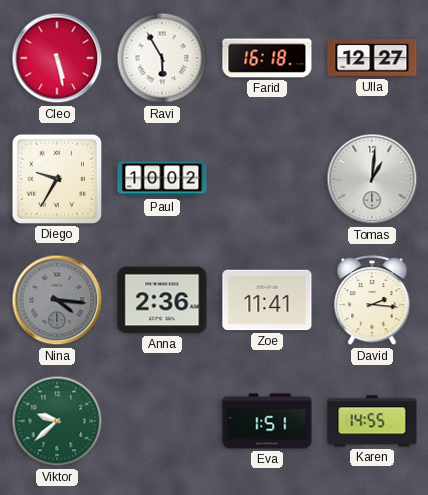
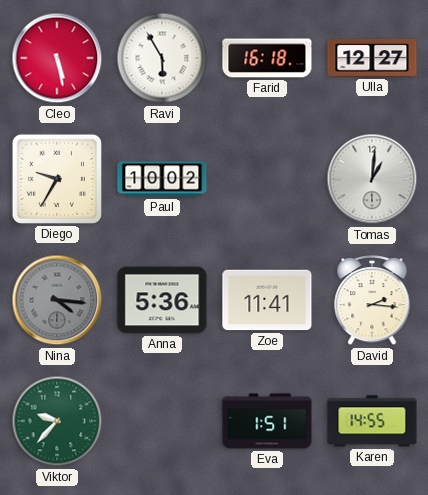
Anna: 2:36 -> 5:36 (162, 300)
Viktor: 9:38 -> 9:37 (57, 421)
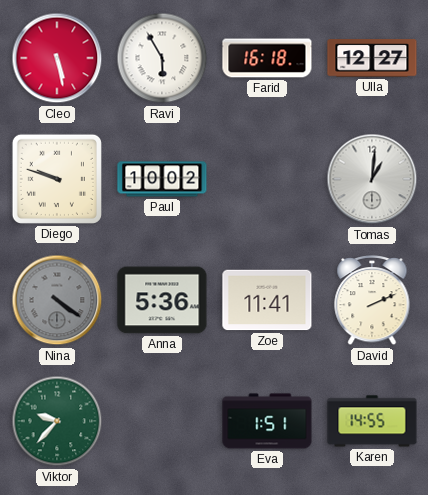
Diego: 9:35 -> 9:48 (57, 179)
Nina: 4:16 -> 4:21 (57, 300)
David: 2:16 -> 2:11 (372, 300)
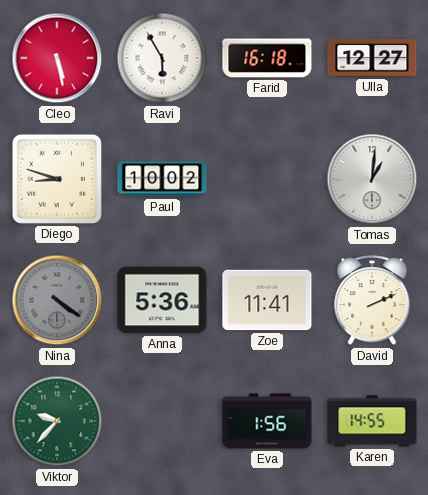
Diego: 9:48 -> 8:48 (57, 179)
Eva: 1:51 -> 1:56 (267, 421)
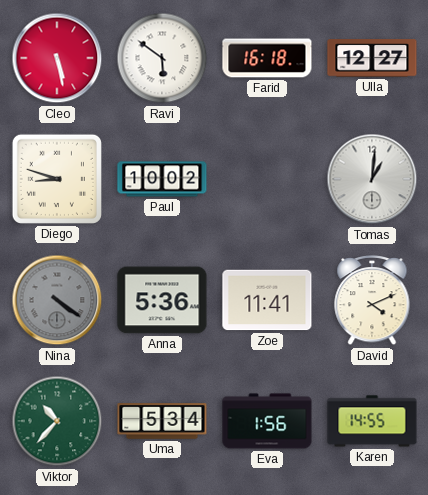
Ravi: 5:55 -> 5:51 (162, 58)
David: 2:11 -> 4:11 (372, 300)
Viktor: 9:37 -> 10:37 (57, 421)
Uma: none -> 5:34 (162, 421)
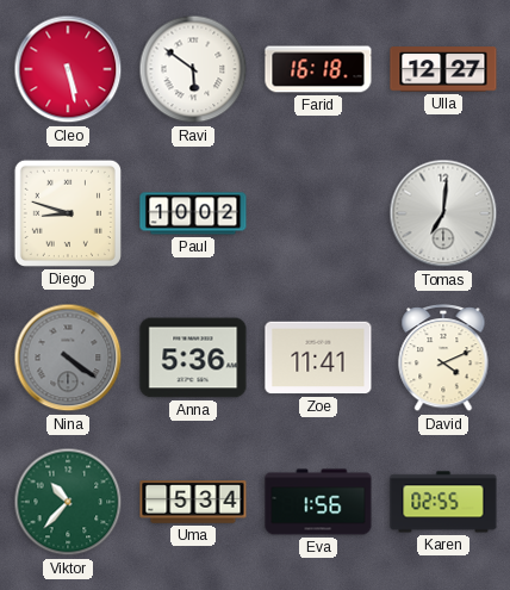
Tomas: 1:01 -> 7:01 (443, 213)
Karen: 14:55 -> 02:55 (443, 502)
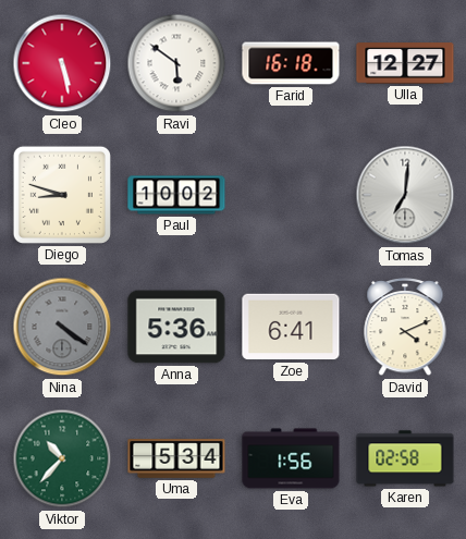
Zoe: 11:41 -> 6:41 (291, 327)
Karen: 02:55 -> 02:58 (405, 458)
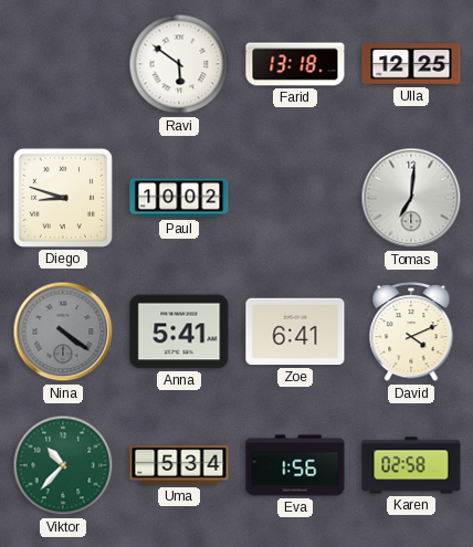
Cleo: 5:28 -> none (62, 63)
Farid: 16:18 -> 13:18 (295, 64)
Ulla: 12:27 -> 12:25 (411, 64)
Anna: 5:36 -> 5:41 (179, 332)
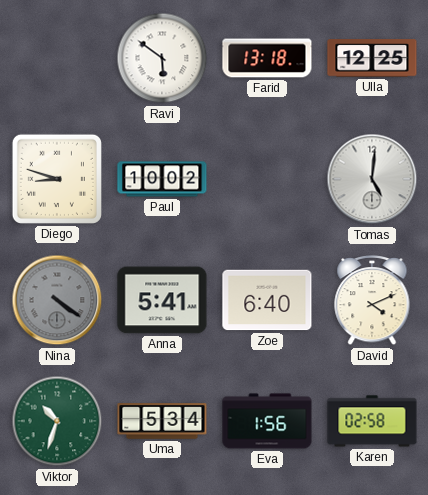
Tomas: 7:01 -> 5:01 (372, 179)
Zoe: 6:41 -> 6:40 (267, 300)
Viktor: 10:37 -> 10:33 (57, 421)
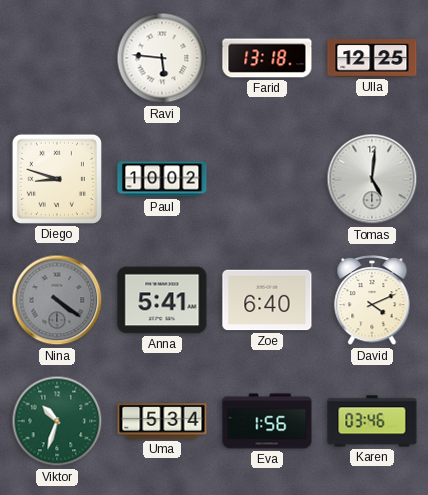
Ravi: 5:51 -> 5:46 (162, 58)
Karen: 02:58 -> 03:46 (372, 421)
